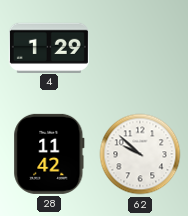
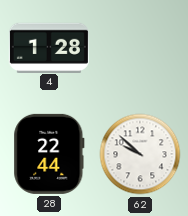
4: 1:29 -> 1:28 (49, 47)
28: 11:42 -> 22:44 (49, 154)
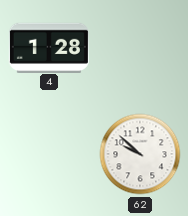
28: 22:44 -> none (49, 154)
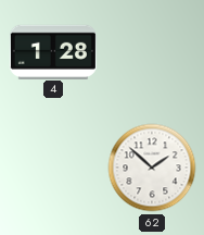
62: 9:52 -> 1:52 (152, 168)
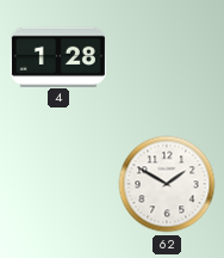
62: 1:52 -> 1:50 (167, 184)
